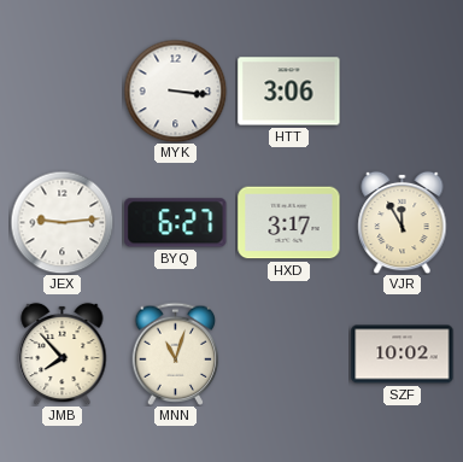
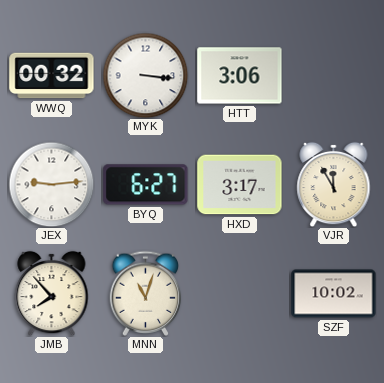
WWQ: none -> 00:32 (52, 76)
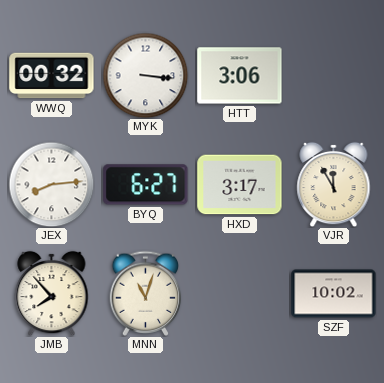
JEX: 9:14 -> 8:14 (51, 184)
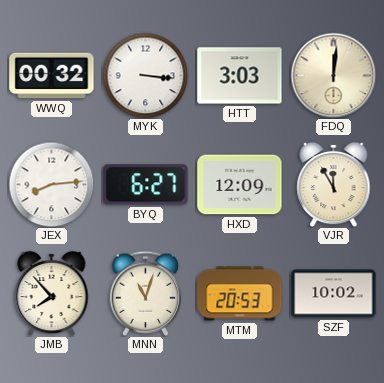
HTT: 3:06 -> 3:03 (240, 76)
FDQ: none -> 12:01 (333, 75)
HXD: 3:17 -> 12:09 (240, 185)
MTM: none -> 20:53 (240, 294)
